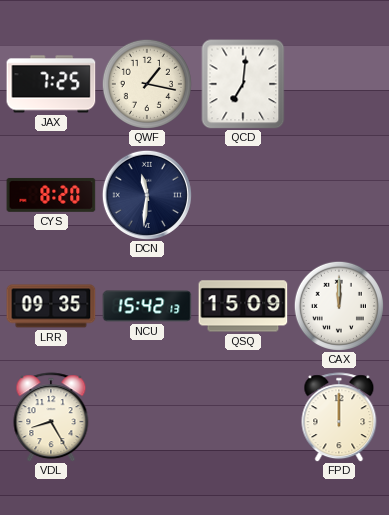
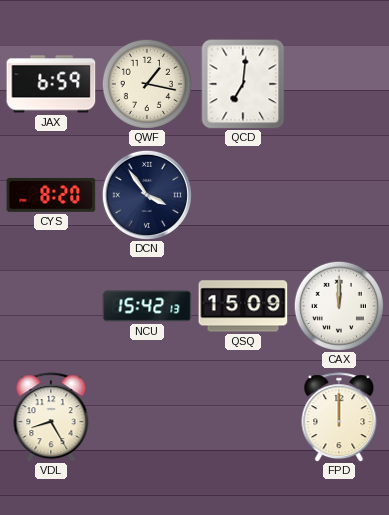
JAX: 7:25 -> 6:59 (51, 84)
DCN: 11:31 -> 3:54 (147, 195)
LRR: 09:35 -> none (51, 306)
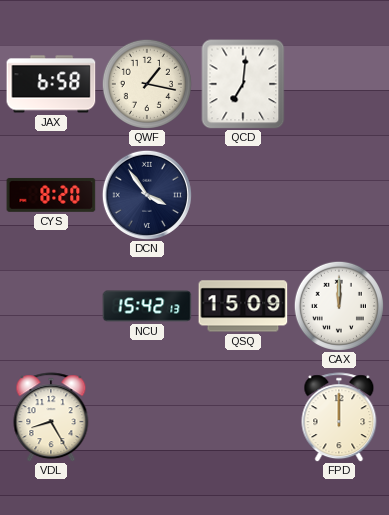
JAX: 6:59 -> 6:58 (51, 84)
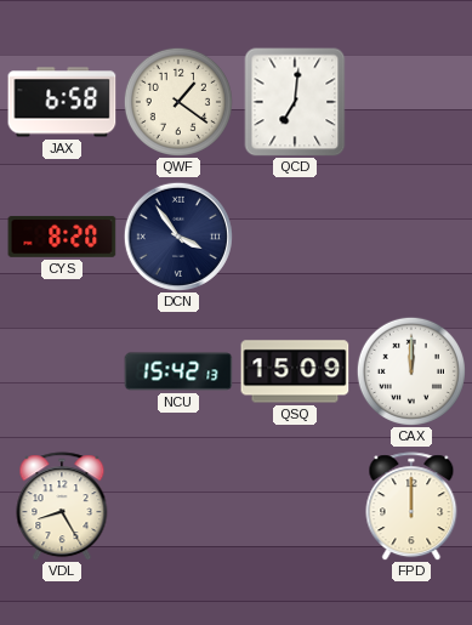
QWF: 1:17 -> 1:21 (178, 102)
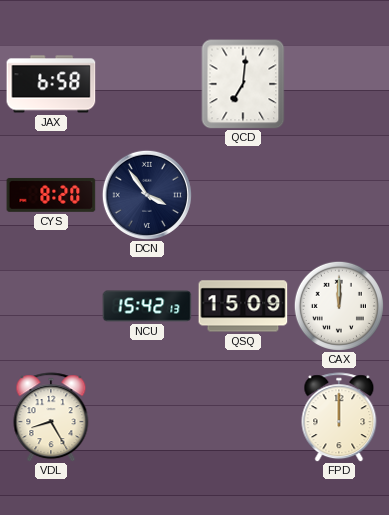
QWF: 1:21 -> none (178, 102)
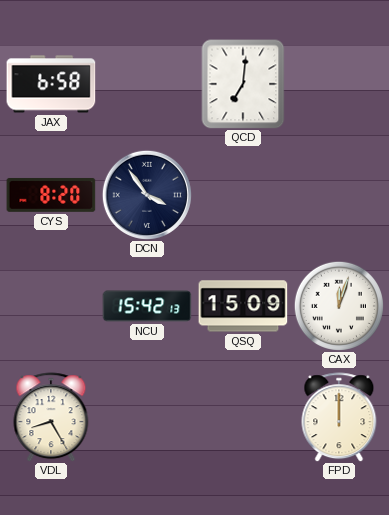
CAX: 12:00 -> 12:03 (339, 306)
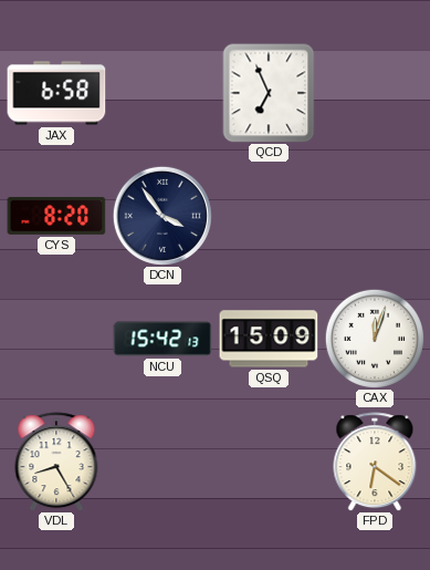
QCD: 7:01 -> 6:56 (269, 93)
FPD: 12:00 -> 6:21 (375, 462)
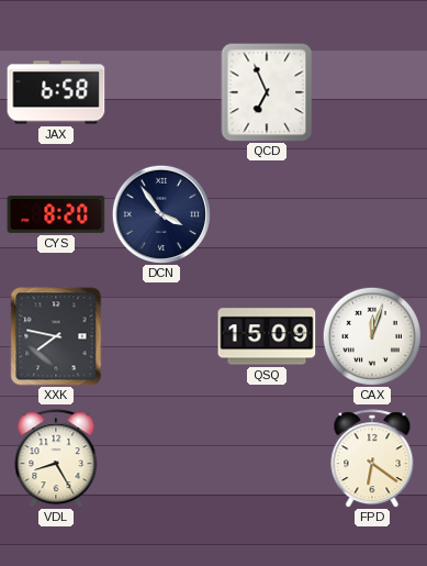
XXK: none -> 7:47 (56, 336)
NCU: 15:42 -> none (162, 339)
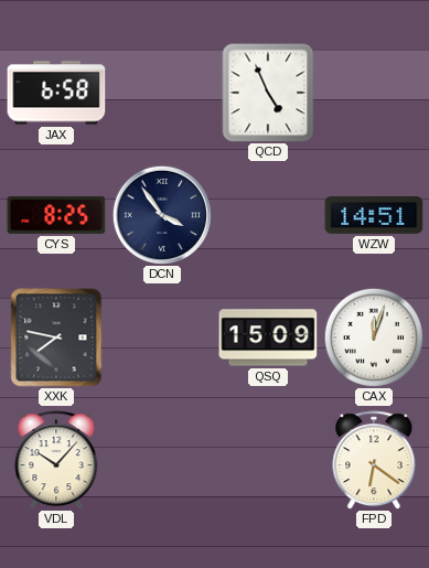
QCD: 6:56 -> 4:56 (268, 93)
CYS: 8:20 -> 8:25 (56, 215)
WZW: none -> 14:51 (374, 216)
VDL: 8:25 -> 10:07 (56, 460)
